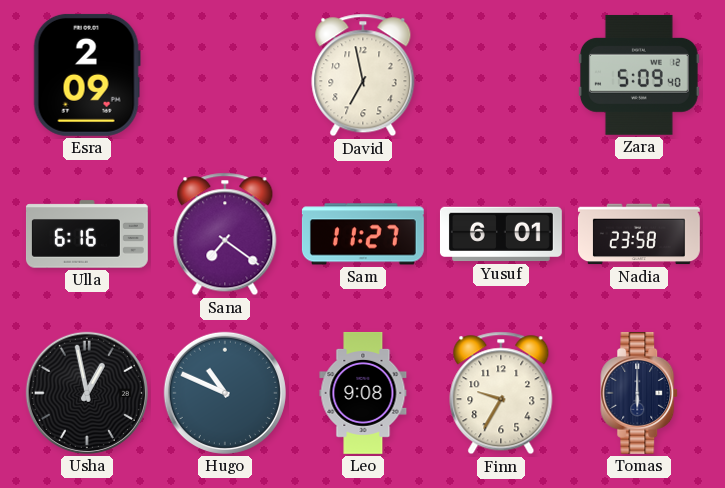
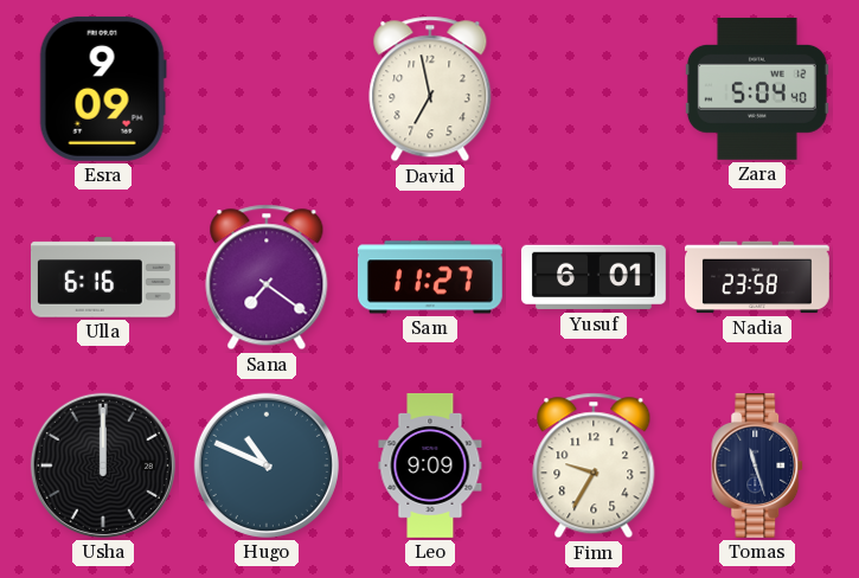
Esra: 2:09 -> 9:09 (103, 89)
Zara: 5:09 -> 5:04 (757, 89)
Usha: 12:58 -> 12:00 (103, 465)
Leo: 9:08 -> 9:09 (430, 465)
Tomas: 6:00 -> 11:27 (758, 465)
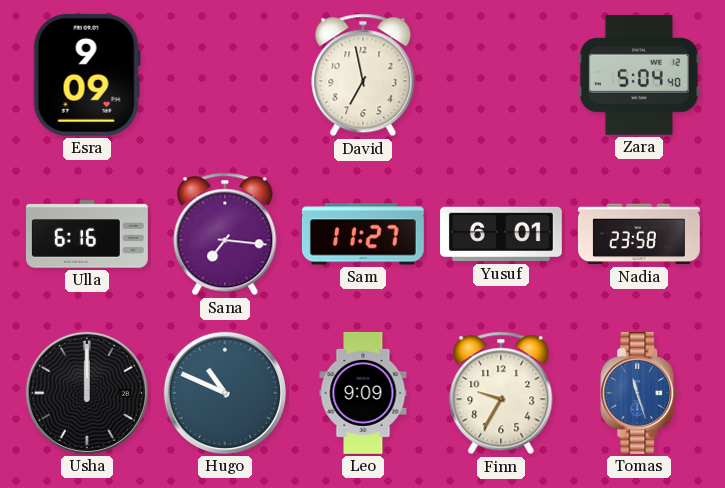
Sana: 7:21 -> 7:16 (225, 234)
Tomas dial: navy -> blue (640, 393)
